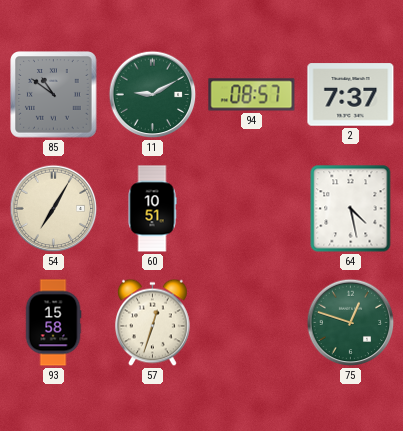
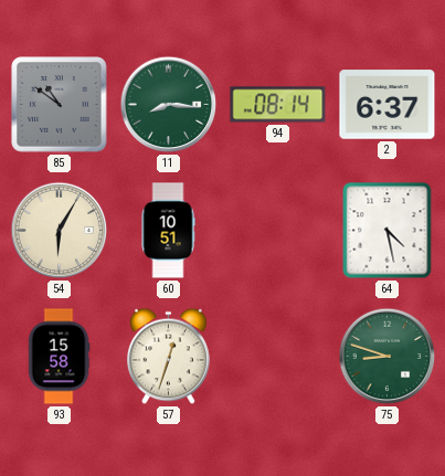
11: 9:10 -> 8:16 (169, 105)
94: 08:57 -> 08:14 (278, 105)
2: 7:37 -> 6:37 (388, 105)
54: 7:05 -> 6:05 (60, 231)
75: 12:48 -> 8:48 (388, 357)
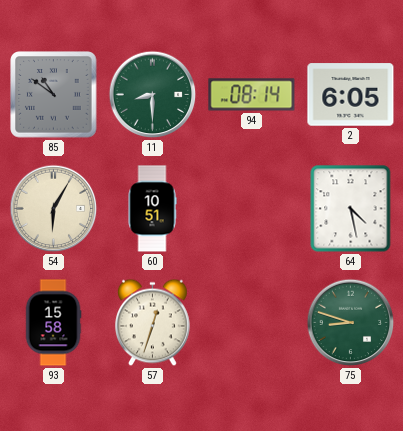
11: 8:16 -> 8:30 (153, 95)
2: 6:37 -> 6:05 (351, 95)
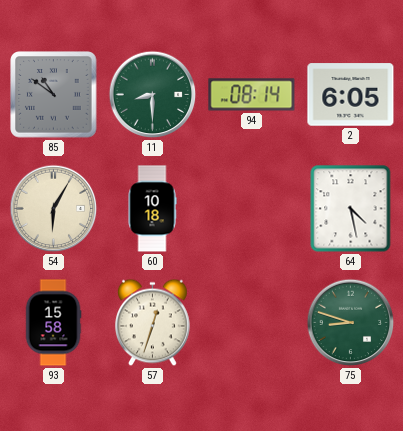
60: 10:51 -> 10:18 (152, 209)
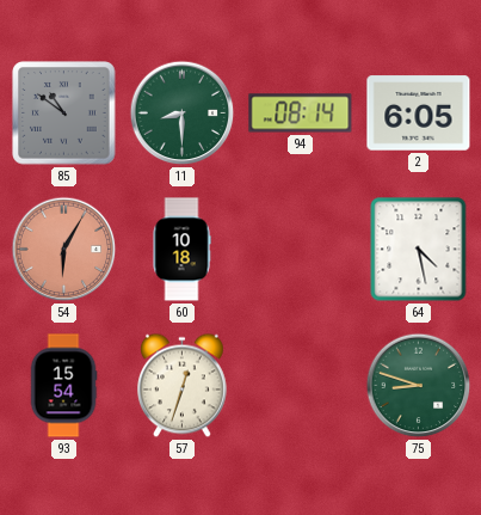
54 dial: cream -> salmon (64, 250)
93: 15:58 -> 15:54 (63, 386)
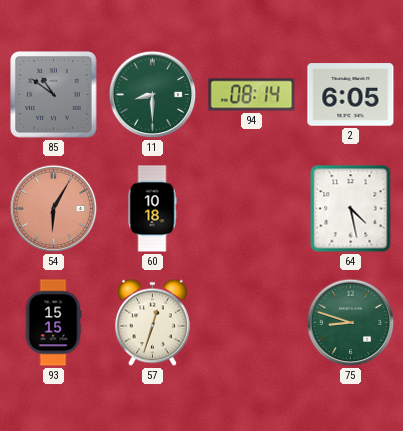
93: 15:54 -> 15:15 (53, 323)
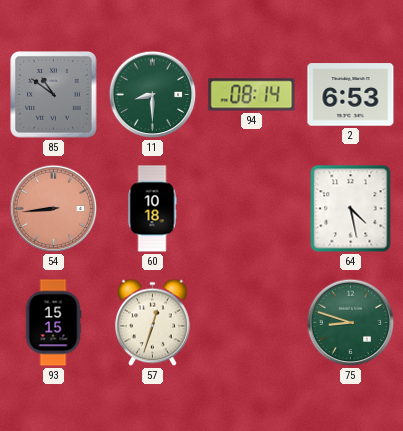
2: 6:05 -> 6:53 (351, 95)
54: 6:05 -> 8:44 (54, 209)
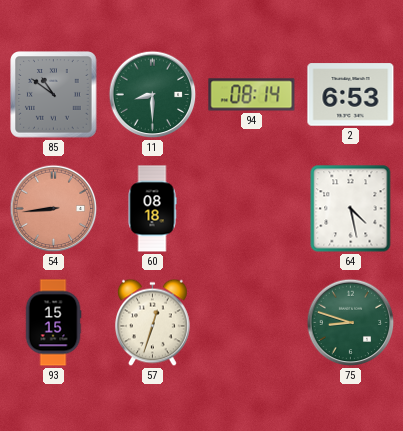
60: 10:18 -> 08:18 (152, 209)
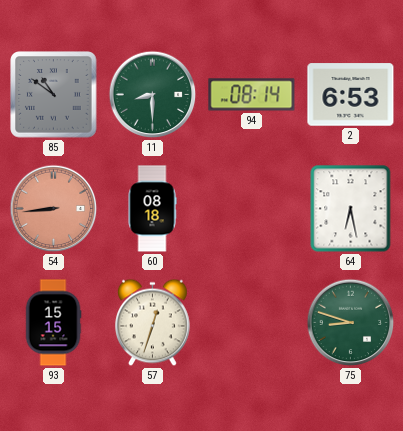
64: 4:28 -> 6:28 (351, 209)
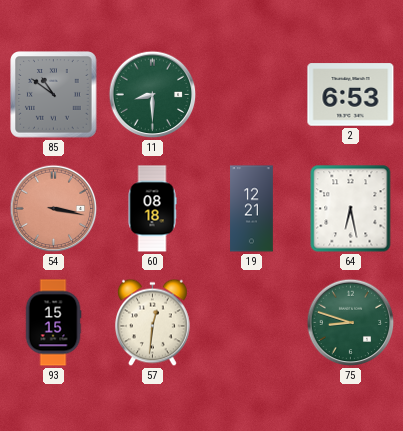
94: 08:14 -> none (252, 95)
54: 8:44 -> 3:17 (54, 209)
19: none -> 12:21 (252, 209)
57: 12:33 -> 12:31 (153, 323)
